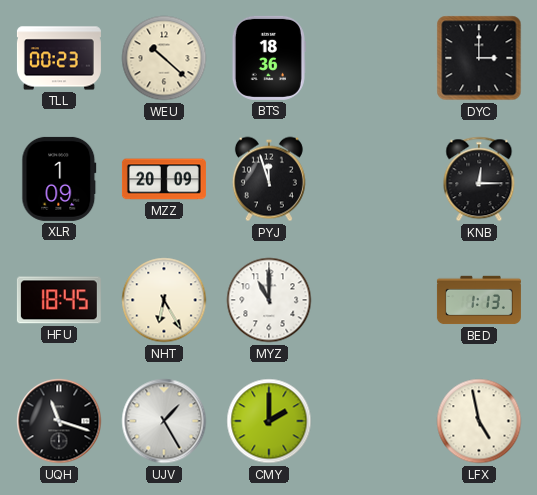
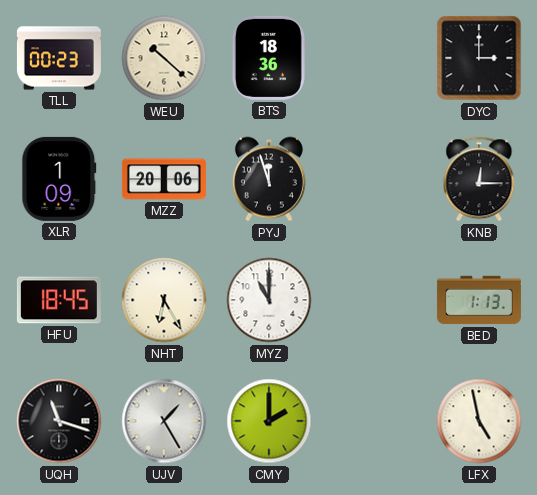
MZZ: 20:09 -> 20:06 (164, 179)
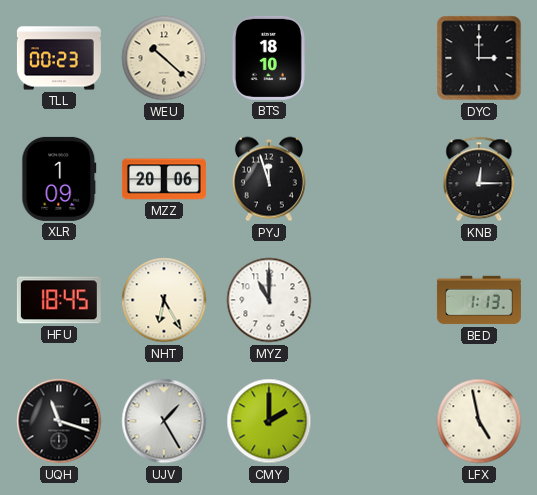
BTS: 18:36 -> 18:10 (269, 58)
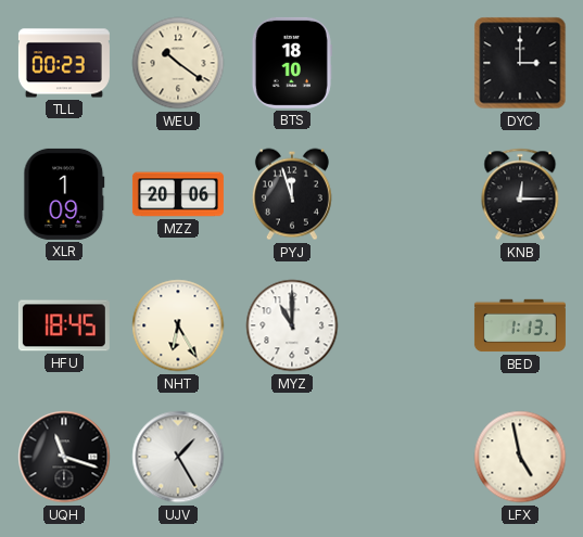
WEU: 10:22 -> 10:21 (178, 63)
CMY: 2:00 -> none (269, 421)
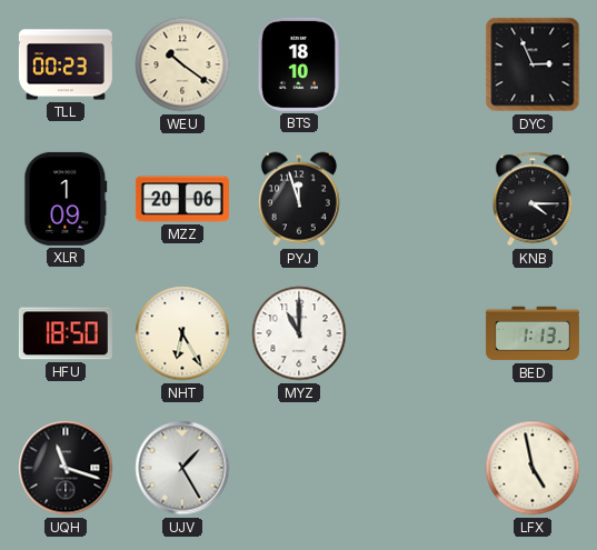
DYC: 3:00 -> 2:56 (533, 64)
KNB: 12:15 -> 4:15 (533, 199)
HFU: 18:45 -> 18:50 (66, 333)
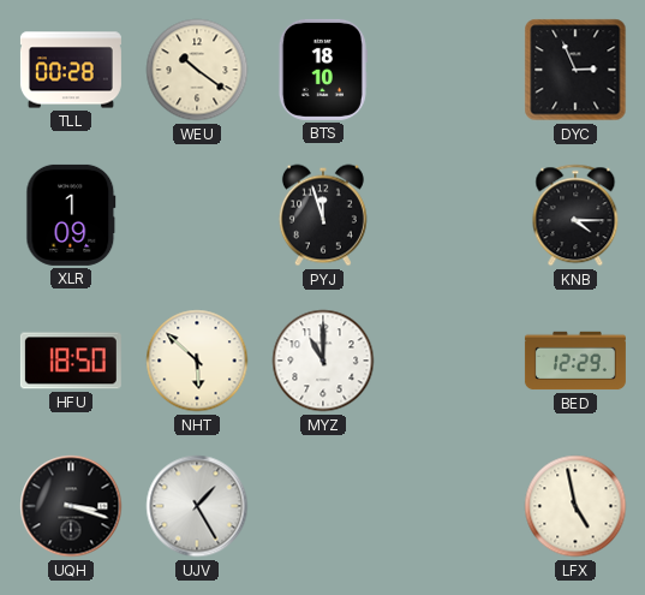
TLL: 00:23 -> 00:28 (71, 70)
MZZ: 20:06 -> none (182, 199)
NHT: 6:25 -> 5:52 (197, 361)
BED: 1:13 -> 12:29 (575, 361)
UQH: 11:18 -> 3:18 (71, 506)
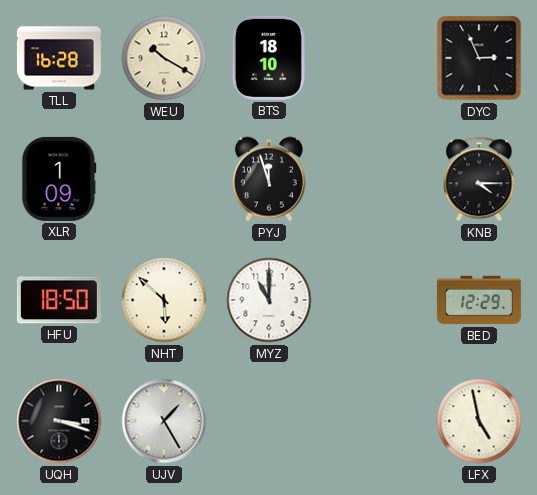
TLL: 00:28 -> 16:28 (59, 58)
WEU: 10:21 -> 10:20 (164, 58)
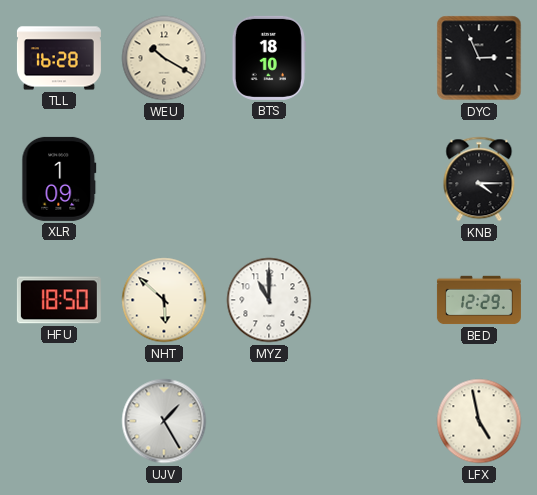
PYJ: 11:57 -> none (269, 179)
UQH: 3:18 -> none (59, 421)
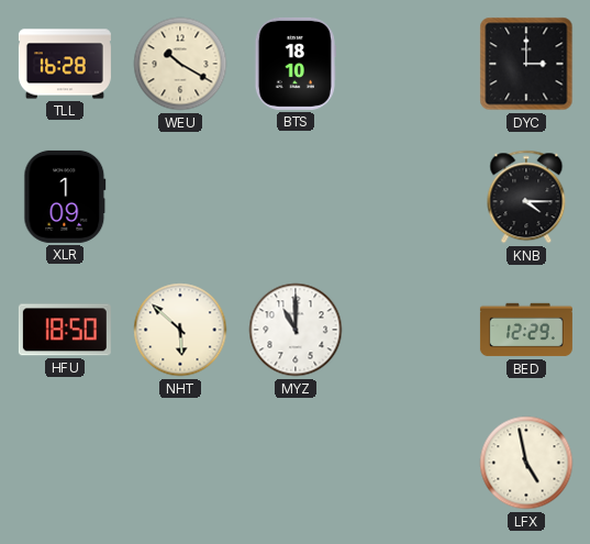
DYC: 2:56 -> 3:00 (526, 64)
UJV: 1:25 -> none (164, 421)
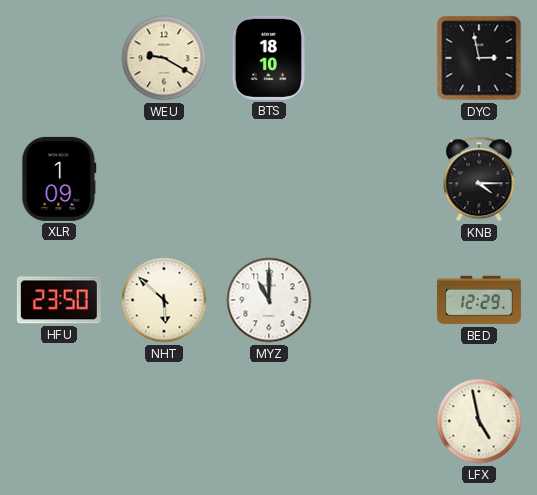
TLL: 16:28 -> none (65, 64)
WEU: 10:20 -> 9:20 (164, 58)
DYC: 3:00 -> 2:58 (479, 58)
HFU: 18:50 -> 23:50 (59, 300)
